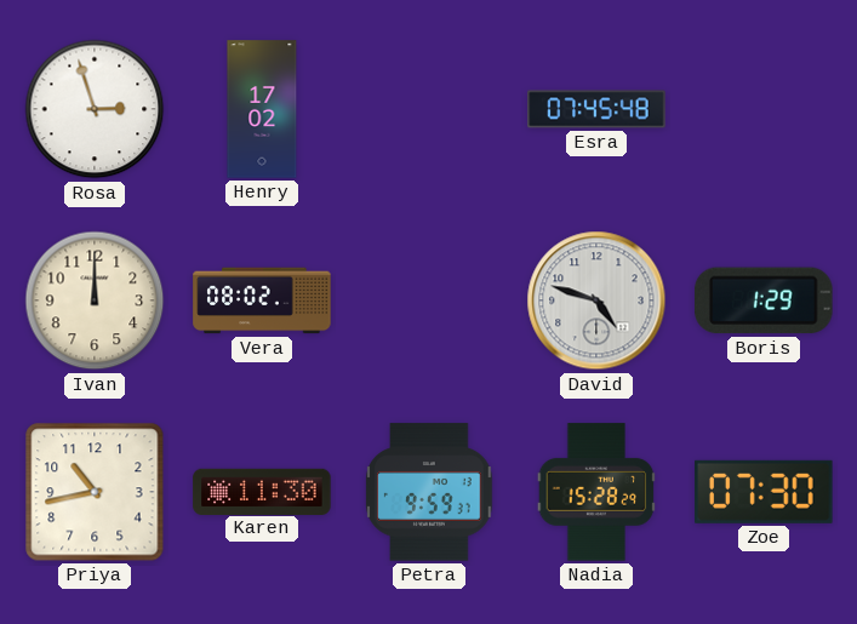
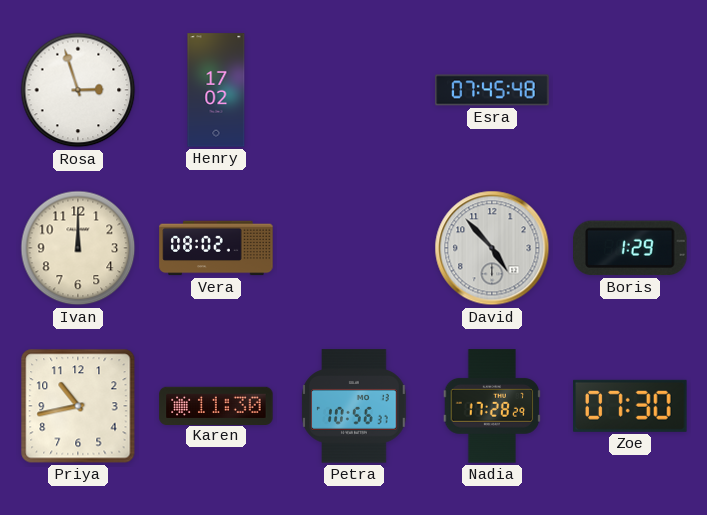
David: 4:48 -> 4:53 (492, 248)
Petra: 9:59 -> 10:56 (354, 406)
Nadia: 15:28 -> 17:28 (492, 406)
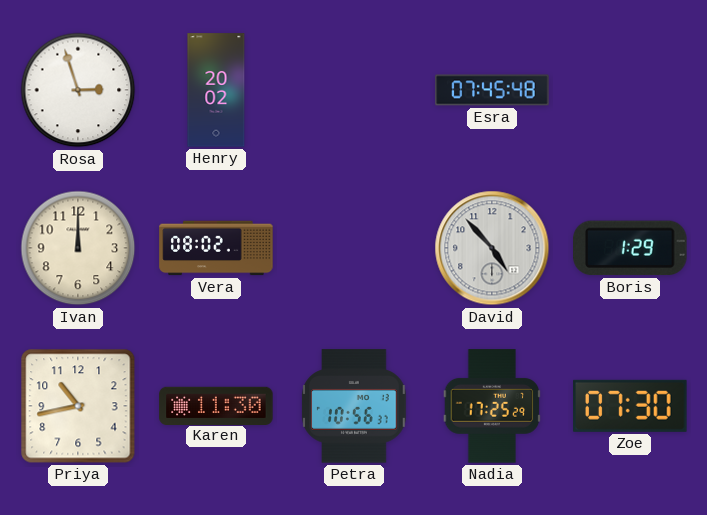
Henry: 17:02 -> 20:02 (216, 90)
Nadia: 17:28 -> 17:25 (492, 406)
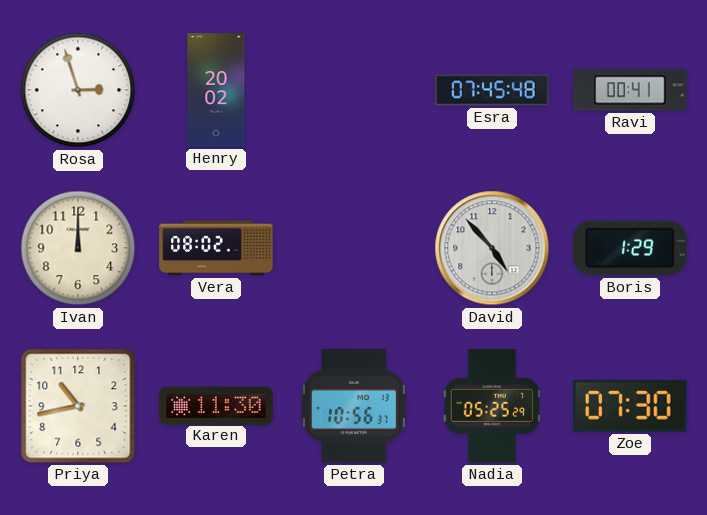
Ravi: none -> 00:41 (630, 90)
Nadia: 17:25 -> 05:25 (492, 406)
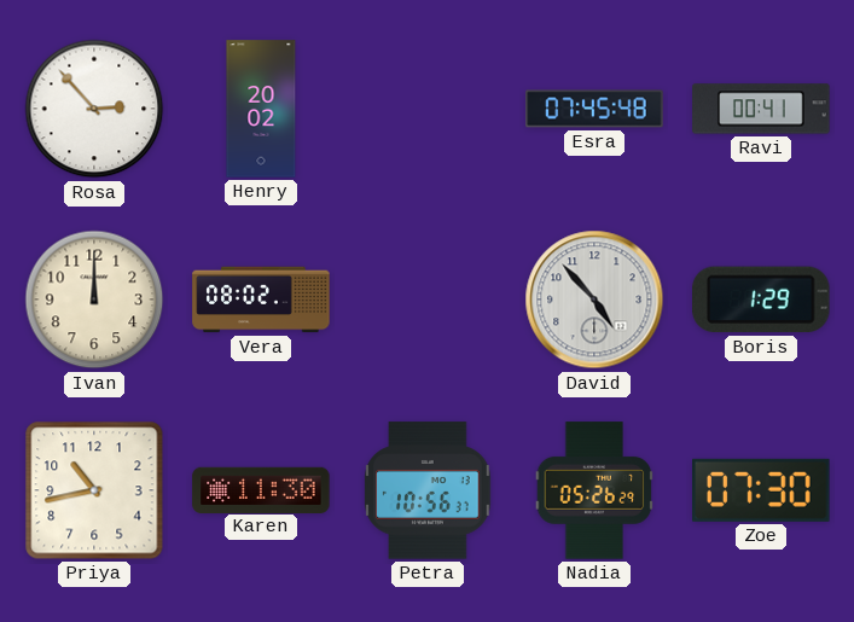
Rosa: 2:57 -> 2:53 (94, 109)
Nadia: 05:25 -> 05:26 (594, 490)
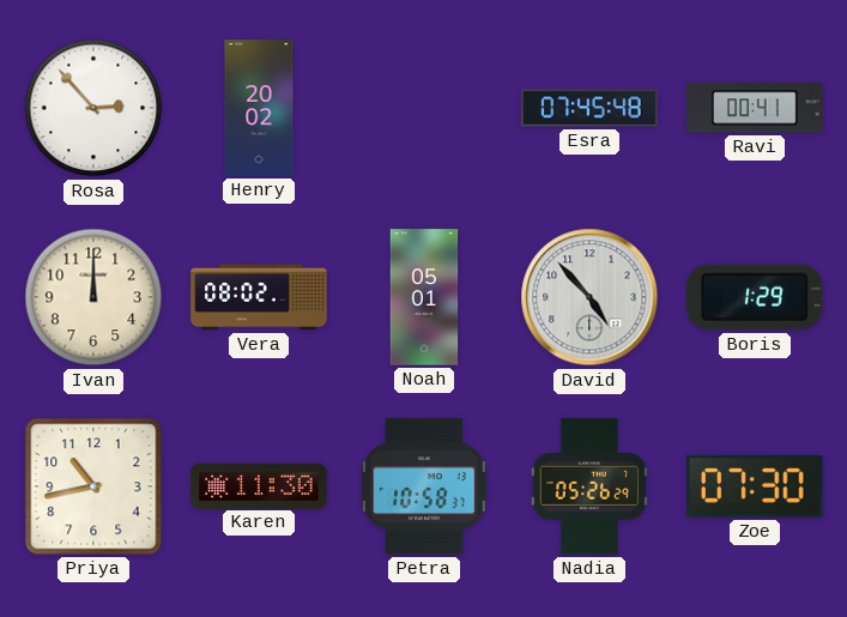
Noah: none -> 05:01 (424, 297)
Petra: 10:56 -> 10:58 (424, 486)
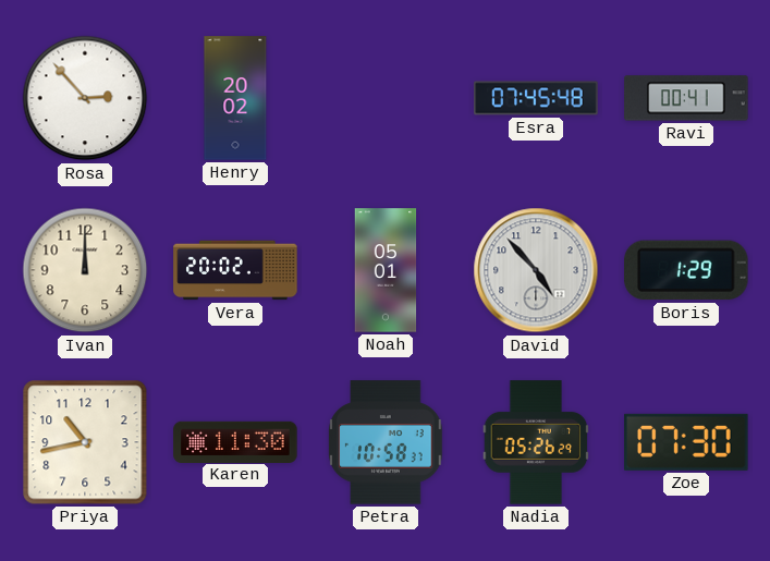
Vera: 08:02 -> 20:02 (235, 270)
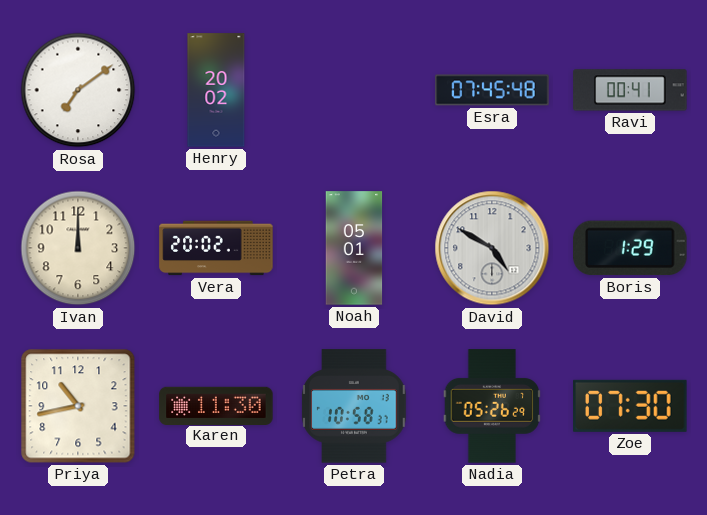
Rosa: 2:53 -> 7:09 (78, 90)
David: 4:53 -> 4:50 (492, 248)
